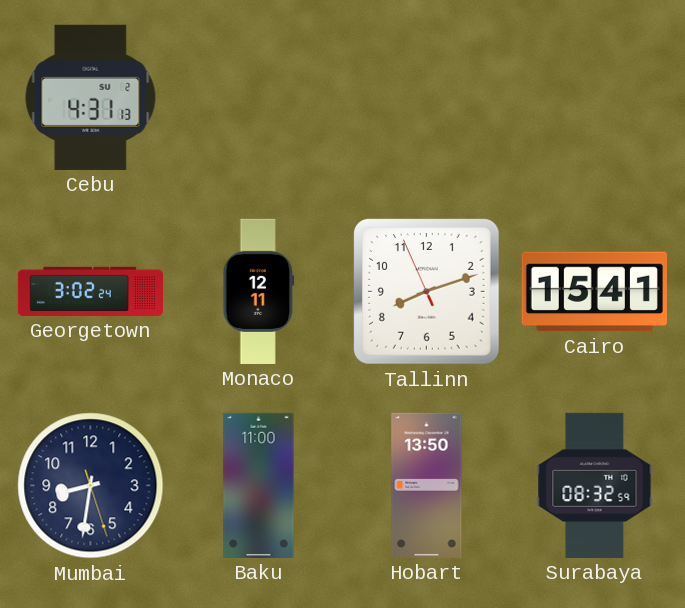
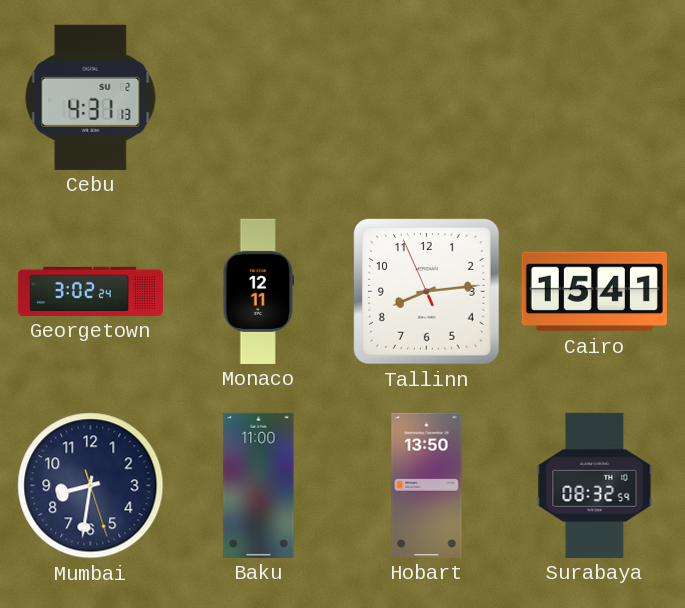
Tallinn: 8:11 -> 8:13 (426, 291)
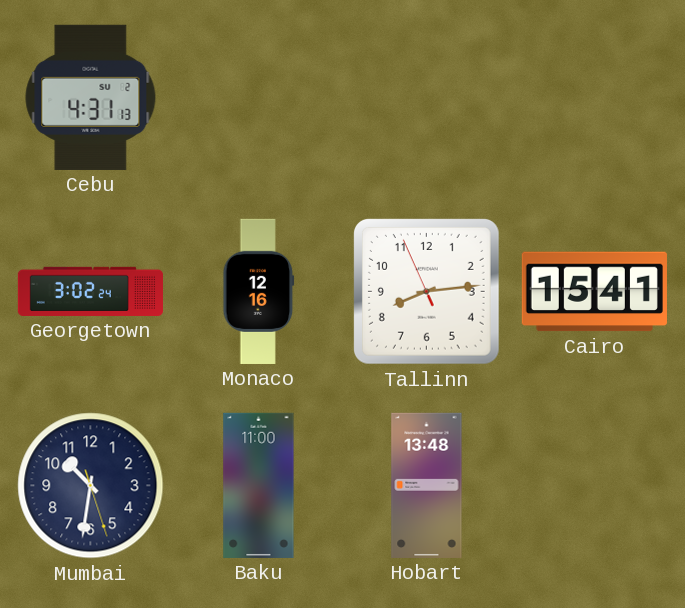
Monaco: 12:11 -> 12:16 (259, 291)
Mumbai: 8:31 -> 10:31 (91, 486)
Hobart: 13:50 -> 13:48 (427, 485)
Surabaya: 08:32 -> none (595, 485)
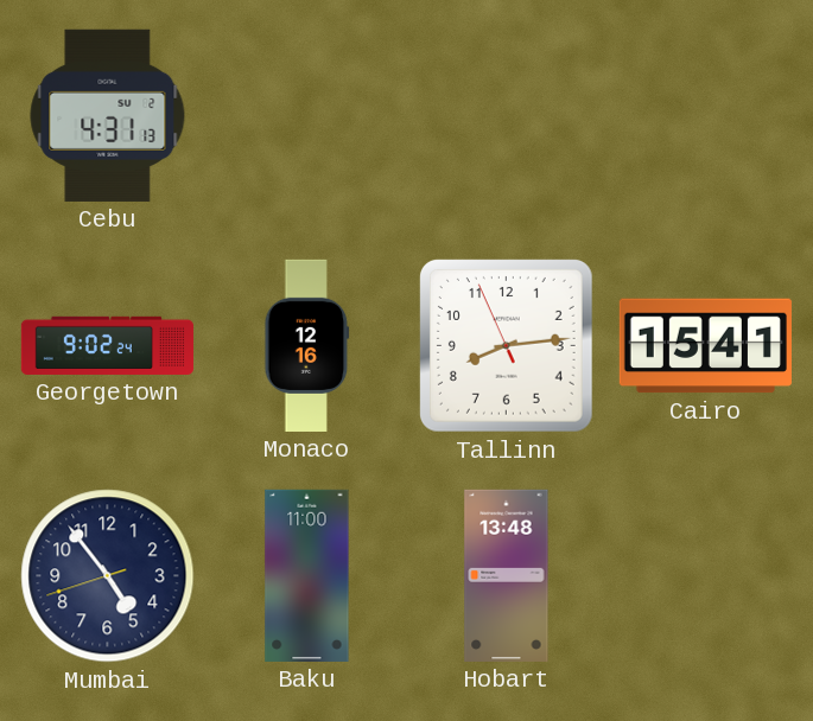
Georgetown: 3:02 -> 9:02 (107, 345)
Mumbai: 10:31 -> 4:53 (108, 576)
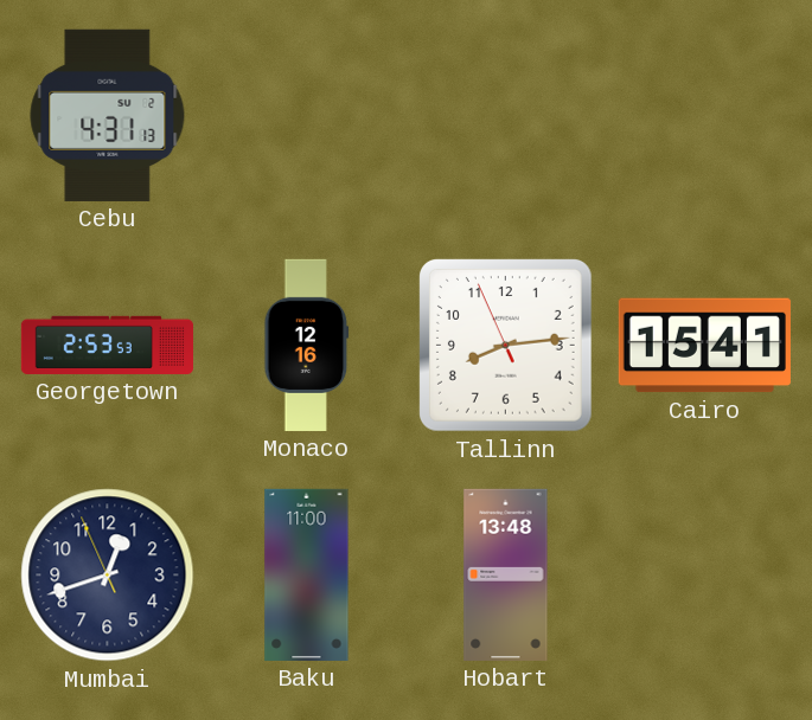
Georgetown: 9:02 -> 2:53 (107, 345)
Mumbai: 4:53 -> 12:41 (108, 576)
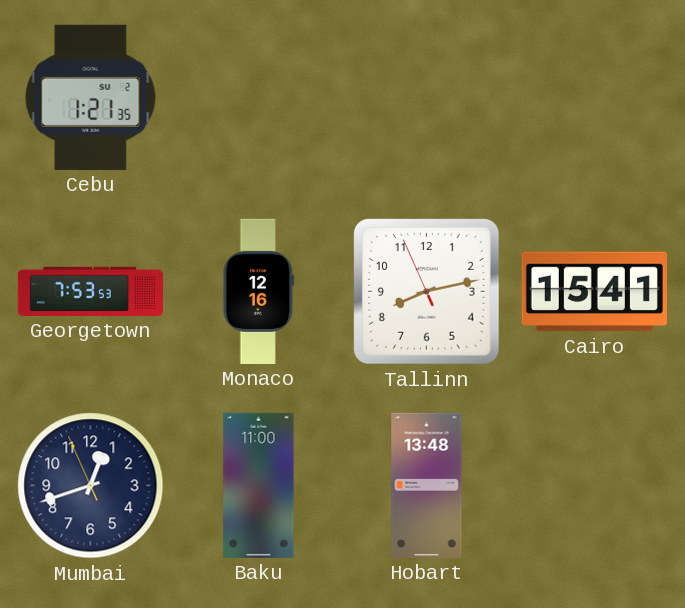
Cebu: 4:31 -> 1:21 (91, 97)
Georgetown: 2:53 -> 7:53 (90, 291)
Tallinn: 8:13 -> 8:12 (426, 291)
